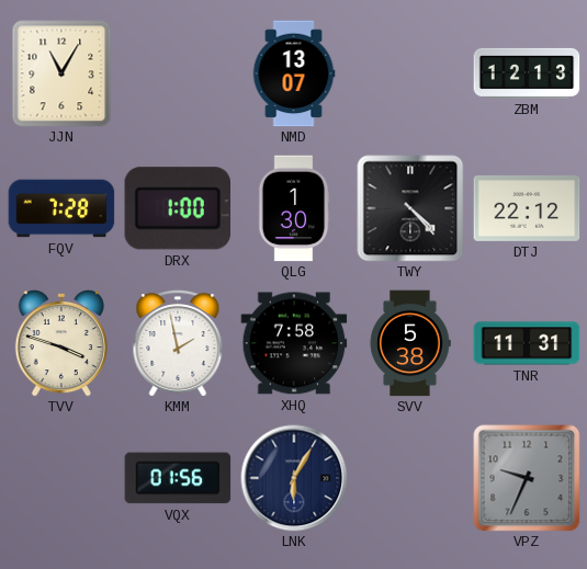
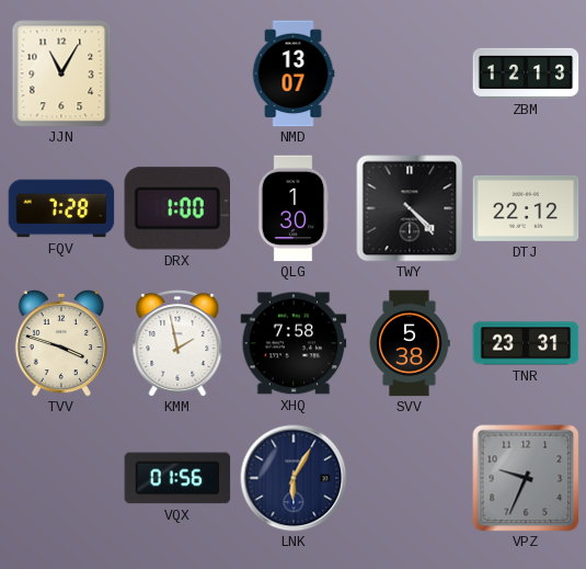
TNR: 11:31 -> 23:31 (526, 343)
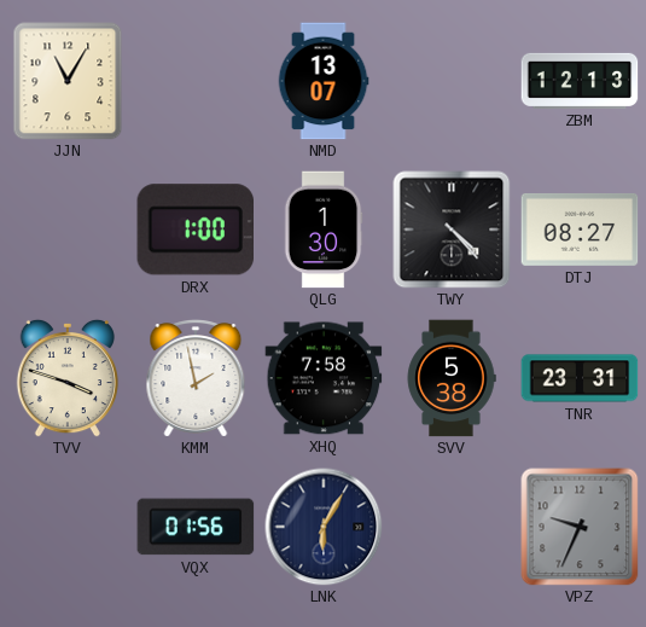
FQV: 7:28 -> none (61, 208)
DTJ: 22:12 -> 08:27 (580, 230)
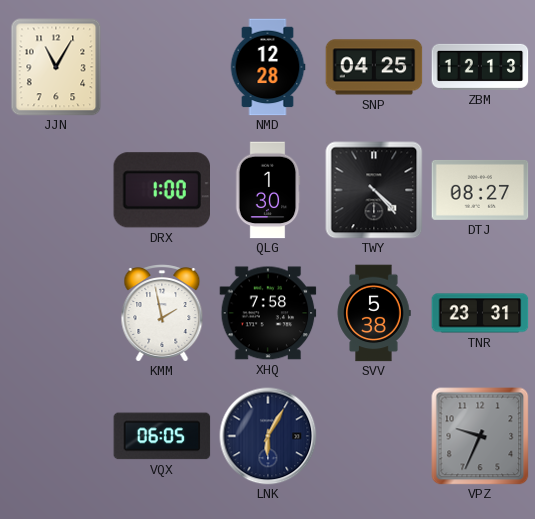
NMD: 13:07 -> 12:28 (268, 67)
SNP: none -> 04:25 (374, 67)
TVV: 3:48 -> none (68, 378)
VQX: 01:56 -> 06:05 (162, 436)
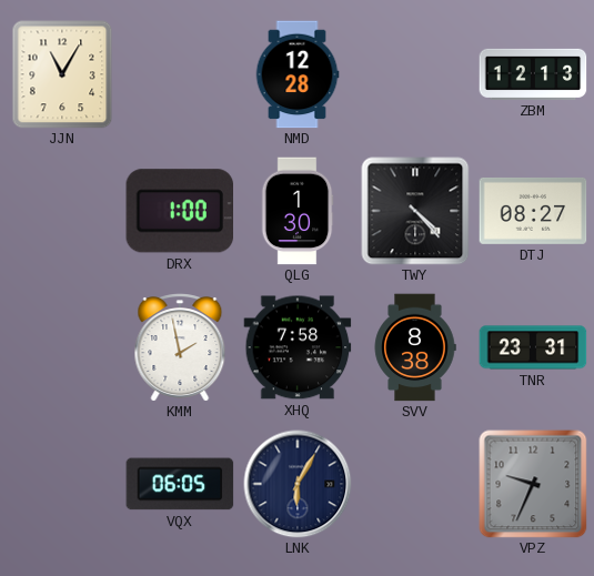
SNP: 04:25 -> none (374, 67)
SVV: 5:38 -> 8:38 (415, 347)
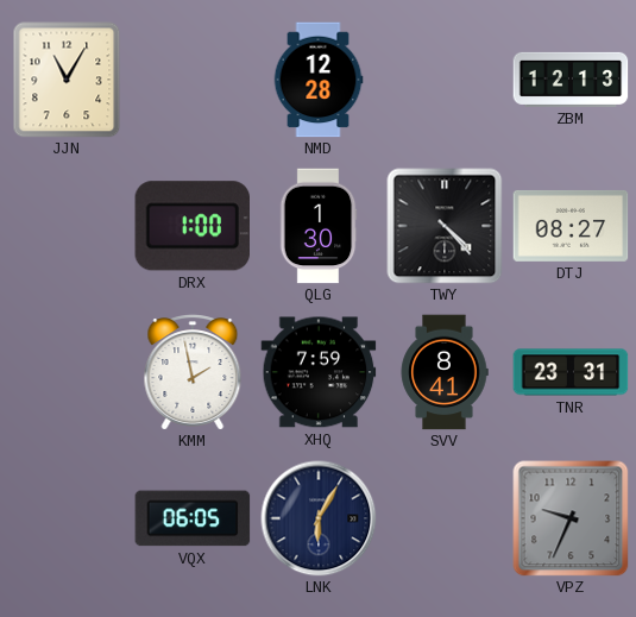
XHQ: 7:58 -> 7:59 (319, 372)
SVV: 8:38 -> 8:41 (445, 372)
